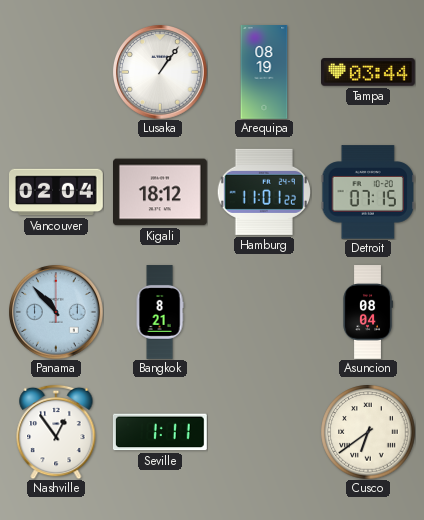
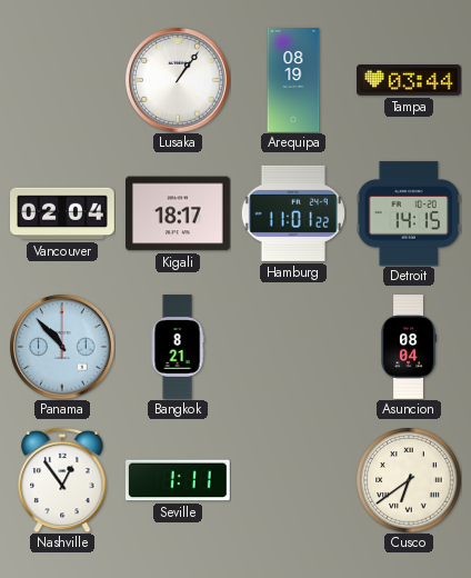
Kigali: 18:12 -> 18:17 (179, 213)
Detroit: 07:15 -> 14:15 (408, 213)
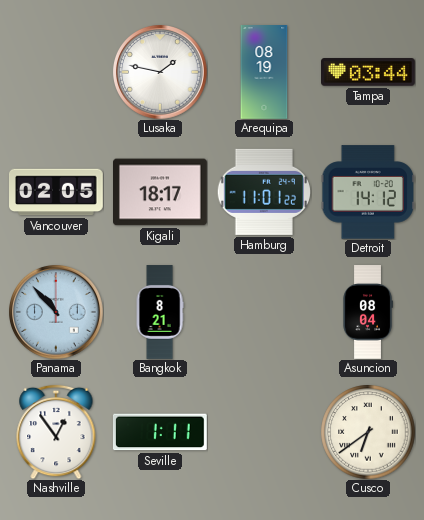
Lusaka: 1:06 -> 1:47 (160, 72)
Vancouver: 02:04 -> 02:05 (57, 192)
Detroit: 14:15 -> 14:12 (367, 192)
